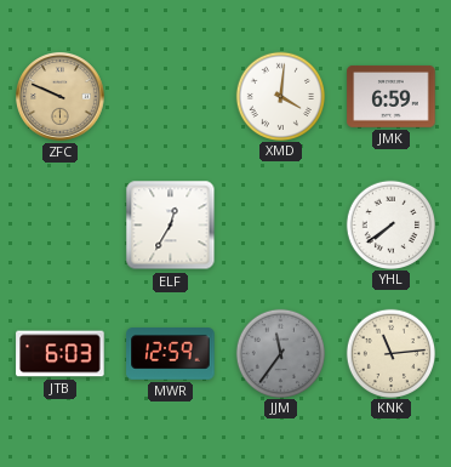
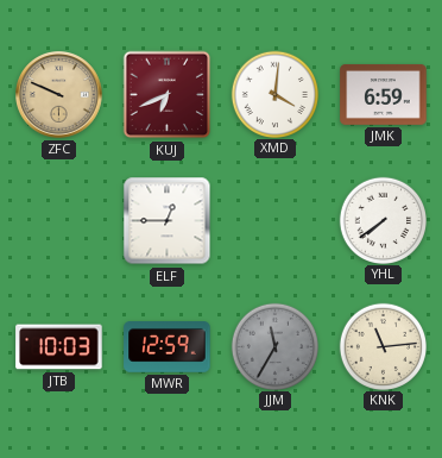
KUJ: none -> 6:41 (168, 95)
ELF: 12:35 -> 12:45 (168, 221)
JTB: 6:03 -> 10:03 (59, 347)
JJM: 11:36 -> 11:35 (274, 346)
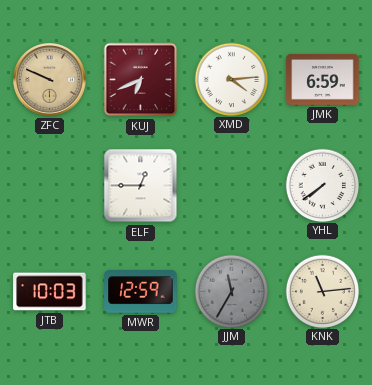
XMD: 4:01 -> 4:14 (231, 79)
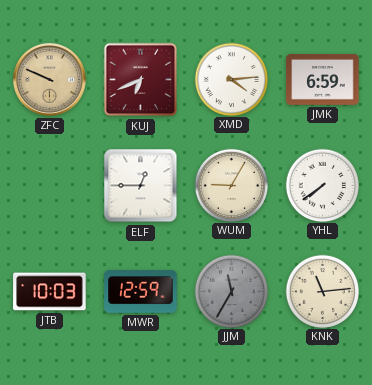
WUM: none -> 9:05 (231, 185)
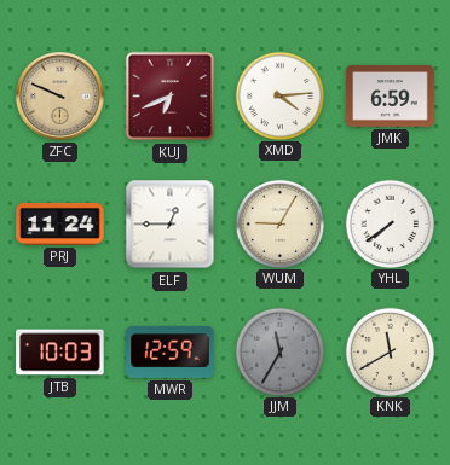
PRJ: none -> 11:24 (60, 223)
KNK: 11:14 -> 11:40 (390, 351)
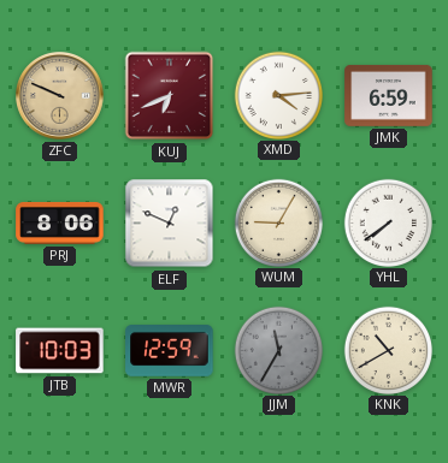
PRJ: 11:24 -> 8:06 (60, 222)
ELF: 12:45 -> 12:49 (170, 224)
KNK: 11:40 -> 10:40 (388, 350)
